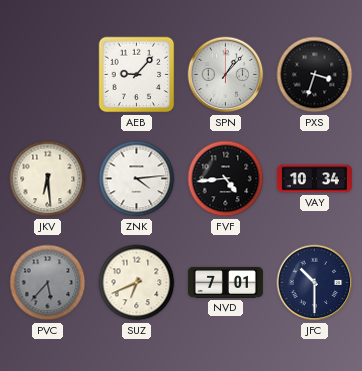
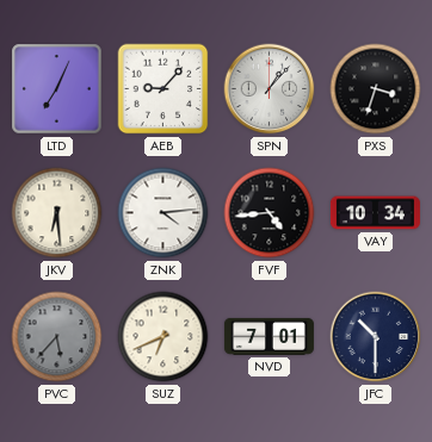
LTD: none -> 7:04 (57, 89)
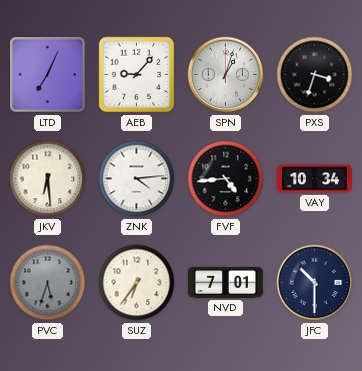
SPN: 1:07 -> 1:03 (226, 75)
PVC: 5:37 -> 5:33 (48, 283)
SUZ: 6:41 -> 6:36 (137, 283)
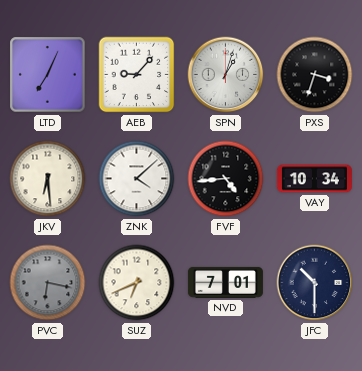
ZNK: 4:14 -> 4:08 (137, 179)
PVC: 5:33 -> 6:17 (48, 283)
SUZ: 6:36 -> 6:41 (137, 283)
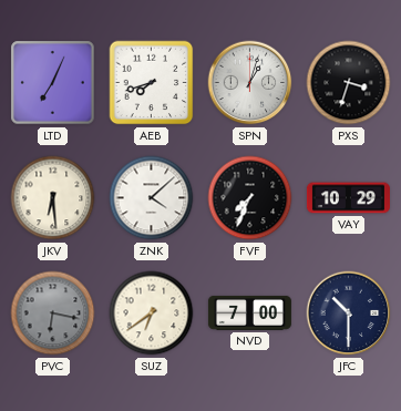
AEB: 9:07 -> 7:42 (152, 83)
FVF: 4:44 -> 7:34 (250, 198)
VAY: 10:34 -> 10:29 (348, 198)
SUZ: 6:41 -> 6:39 (152, 314)
NVD: 7:01 -> 7:00 (249, 312)
